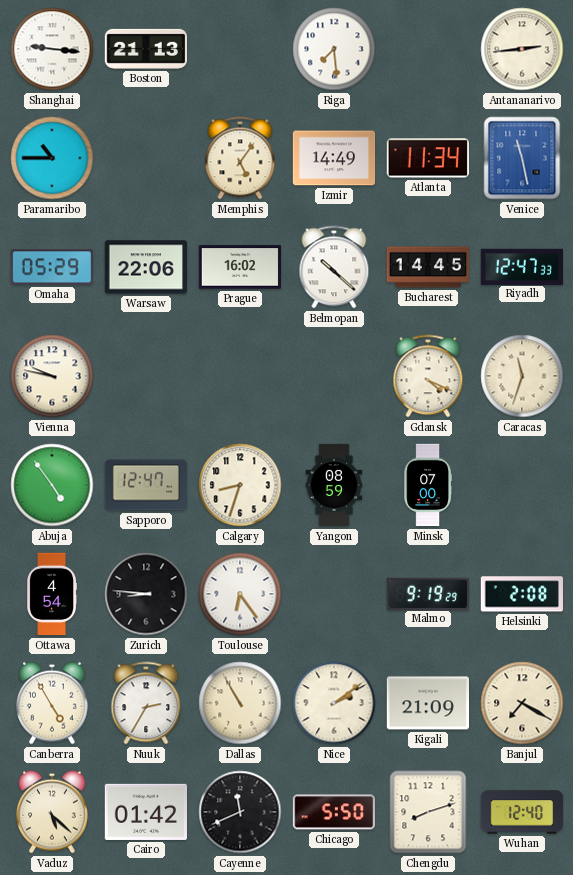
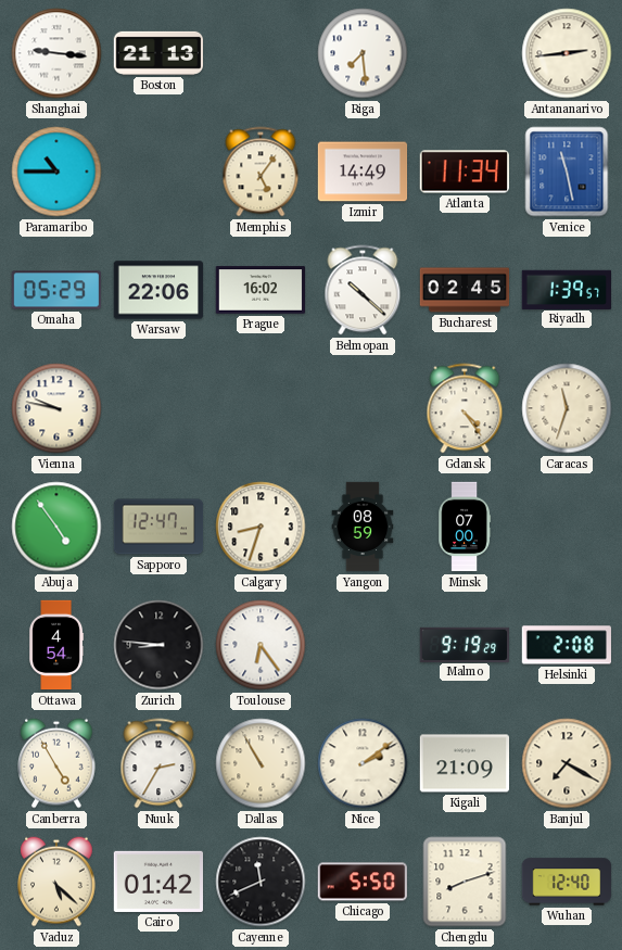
Bucharest: 14:45 -> 02:45 (465, 290)
Riyadh: 12:47 -> 1:39 (566, 289)
Gdansk: 4:19 -> 4:24 (465, 408)
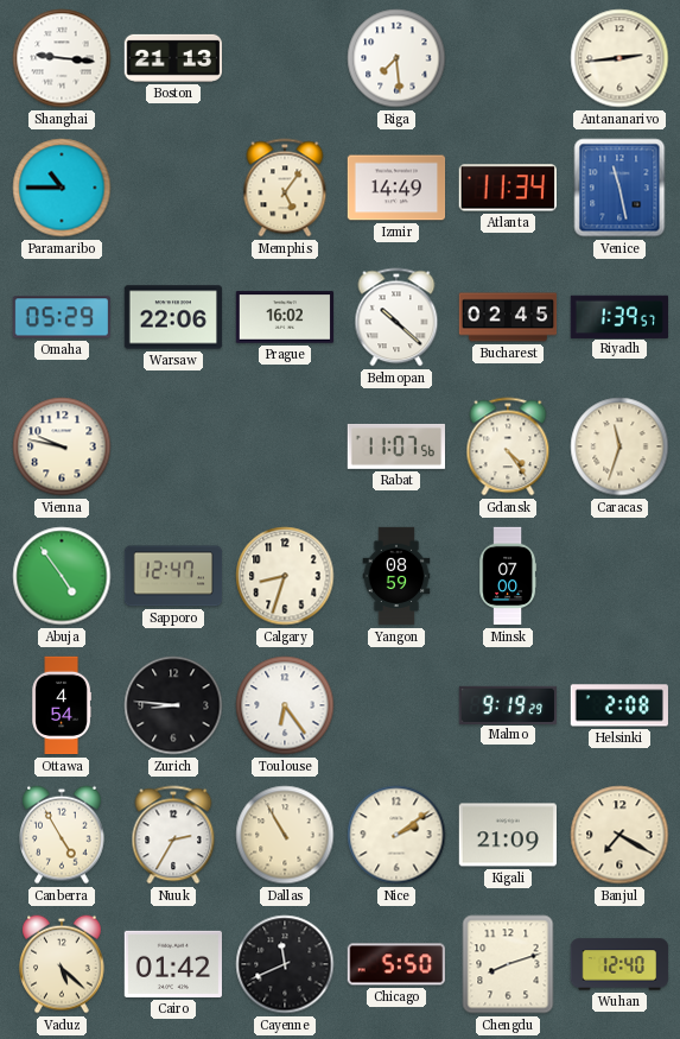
Rabat: none -> 11:07 (395, 446)
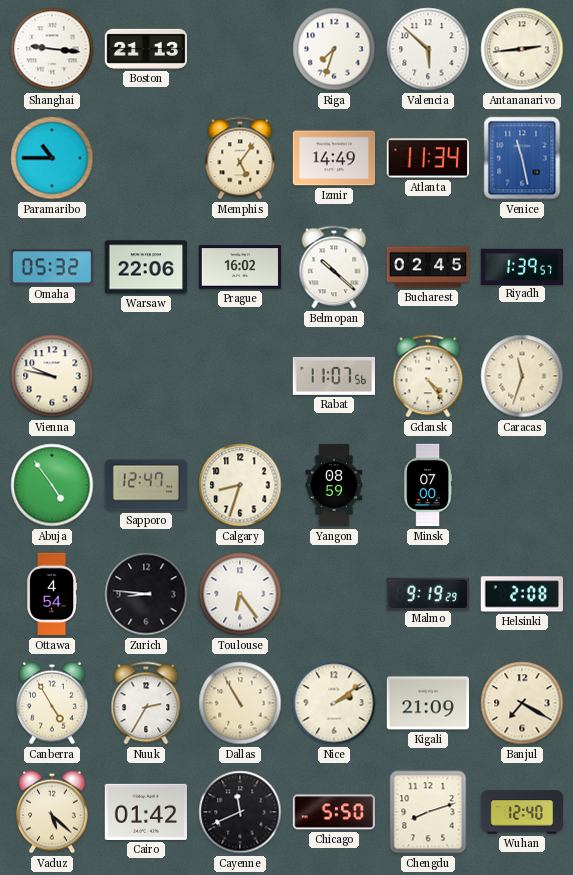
Riga: 7:29 -> 7:33 (334, 49)
Valencia: none -> 5:52 (428, 49)
Omaha: 05:29 -> 05:32 (51, 267)
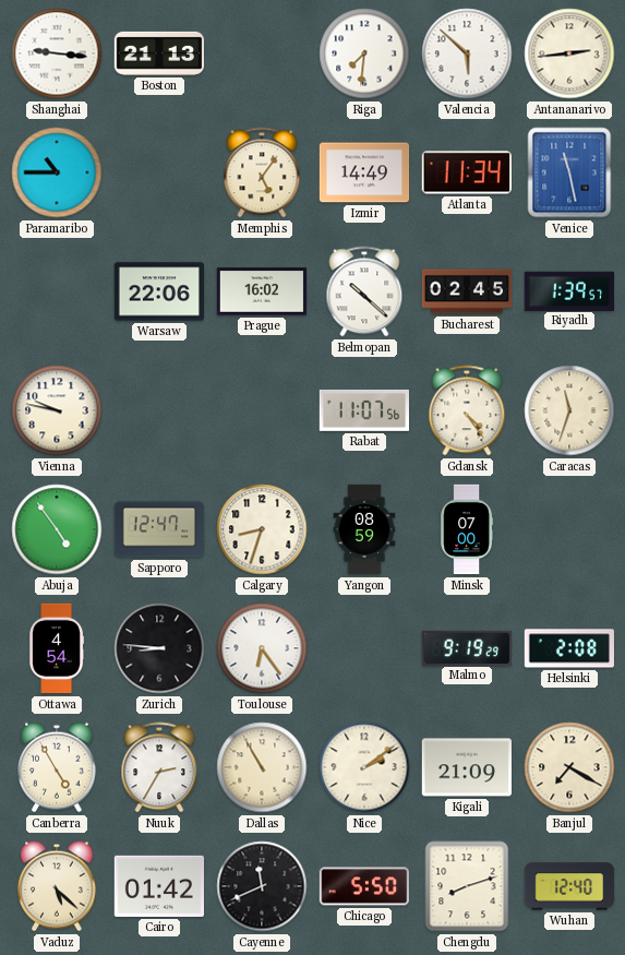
Riga: 7:33 -> 7:31 (364, 53)
Omaha: 05:32 -> none (51, 267)
